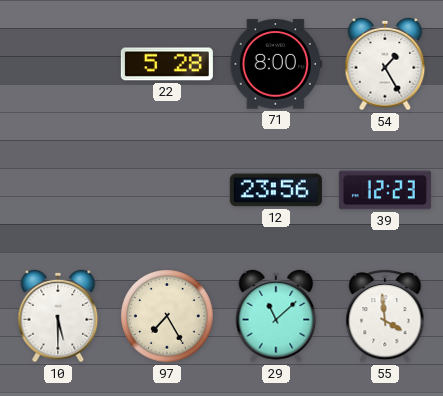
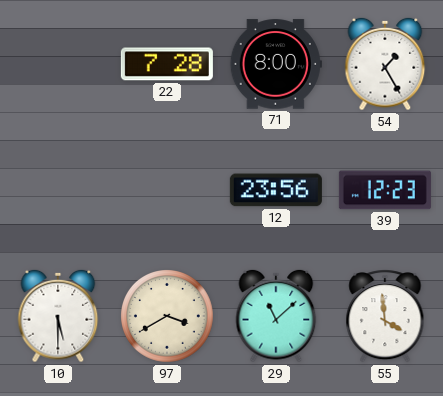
22: 5:28 -> 7:28 (167, 64)
97: 7:25 -> 3:40 (168, 317)
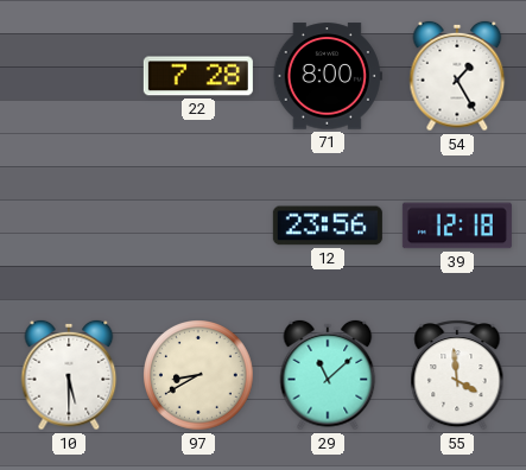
39: 12:23 -> 12:18 (457, 226)
97: 3:40 -> 8:40 (199, 376)
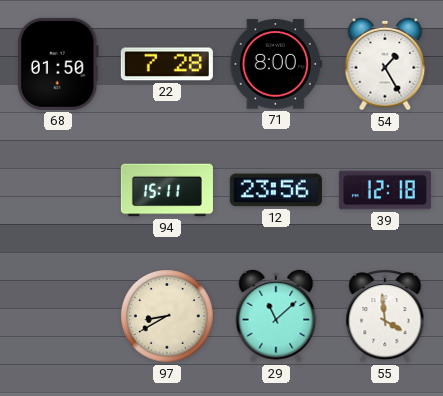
68: none -> 01:50 (59, 64)
94: none -> 15:11 (167, 190)
10: 5:30 -> none (69, 375)
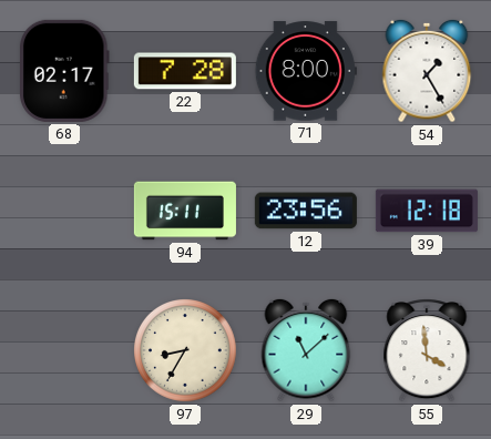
68: 01:50 -> 02:17 (65, 71)
97: 8:40 -> 8:35 (186, 351)
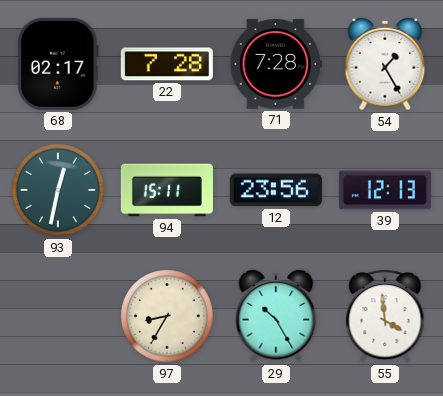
71: 8:00 -> 7:28 (276, 64)
93: none -> 12:32 (59, 191)
39: 12:18 -> 12:13 (385, 190)
29: 11:08 -> 10:25 (276, 316)
